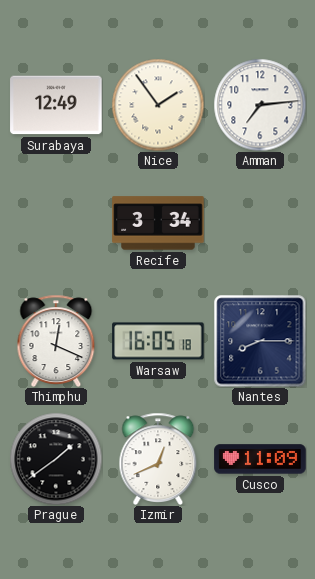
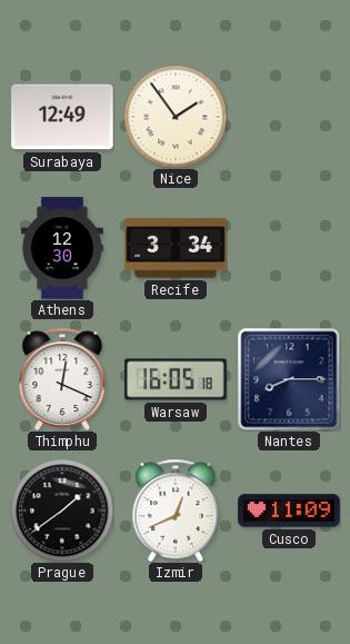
Amman: 7:14 -> none (260, 105)
Athens: none -> 12:30 (62, 248)
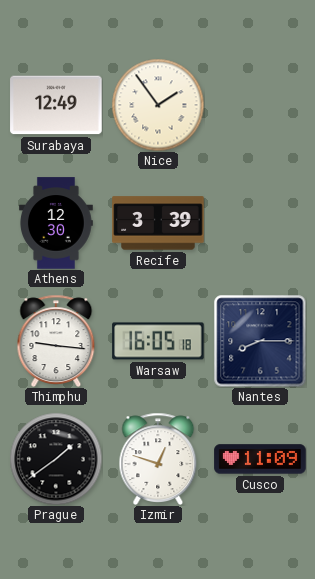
Recife: 3:34 -> 3:39 (158, 223)
Thimphu: 12:19 -> 9:16 (56, 340)
Izmir: 12:41 -> 12:48 (158, 458)
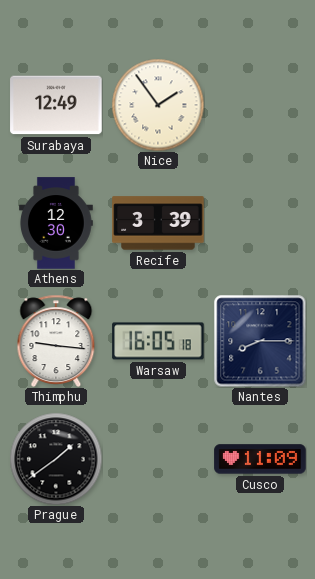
Izmir: 12:48 -> none (158, 458)
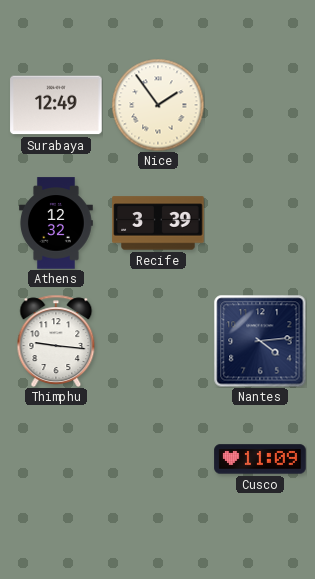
Athens: 12:30 -> 12:32 (56, 223)
Warsaw: 16:05 -> none (158, 341)
Nantes: 8:15 -> 4:14 (260, 341)
Prague: 1:39 -> none (56, 459)
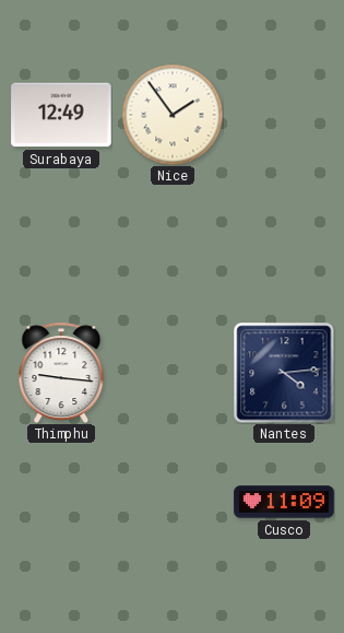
Athens: 12:32 -> none (56, 223)
Recife: 3:39 -> none (158, 223)
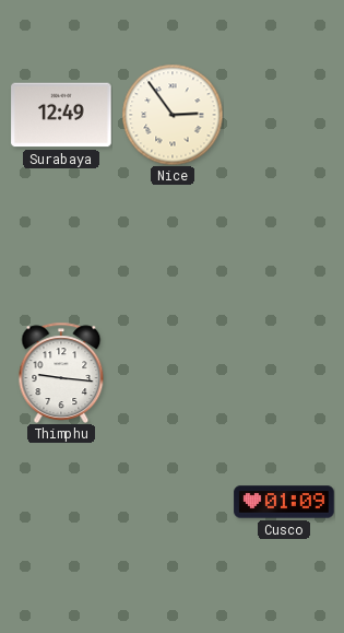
Nice: 1:54 -> 2:54 (173, 115)
Nantes: 4:14 -> none (284, 373)
Cusco: 11:09 -> 01:09 (284, 502)
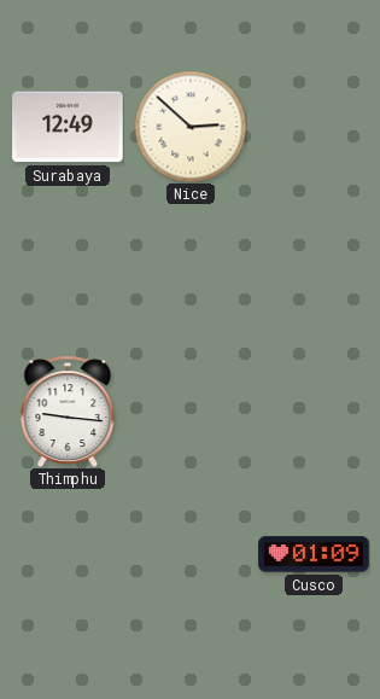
Nice: 2:54 -> 2:52 (191, 127)
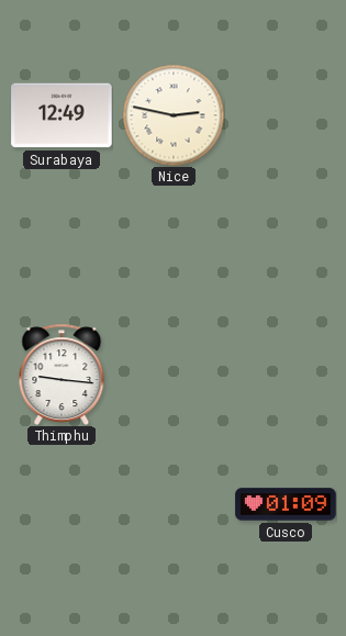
Nice: 2:52 -> 2:47 (174, 115)
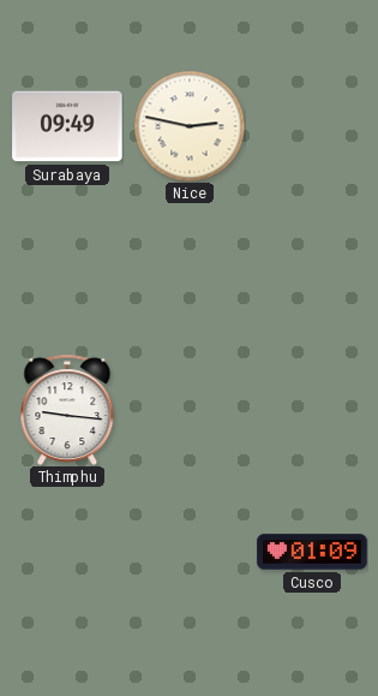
Surabaya: 12:49 -> 09:49 (67, 126)
